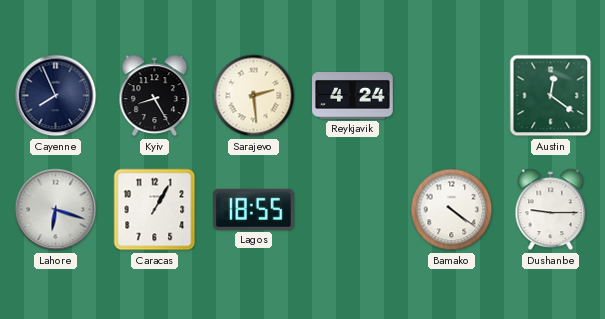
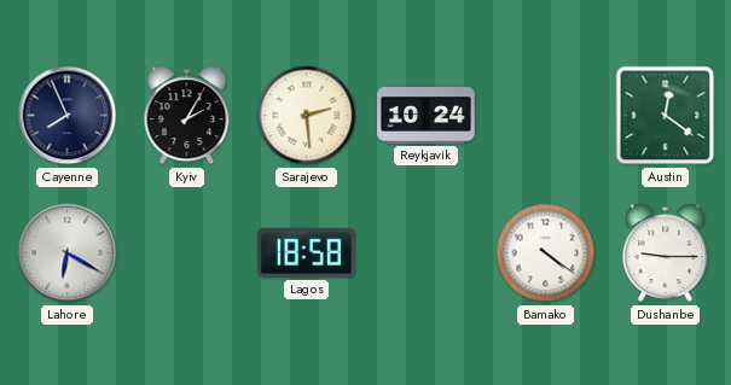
Kyiv: 8:25 -> 2:05 (187, 116)
Reykjavik: 4:24 -> 10:24 (427, 116)
Lahore: 6:18 -> 6:20 (68, 253)
Caracas: 1:05 -> none (155, 210)
Lagos: 18:55 -> 18:58 (306, 252)
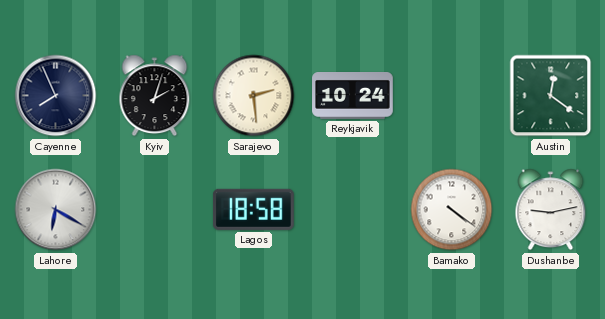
Kyiv: 2:05 -> 2:03 (155, 96)
Dushanbe: 9:15 -> 9:13 (551, 210)
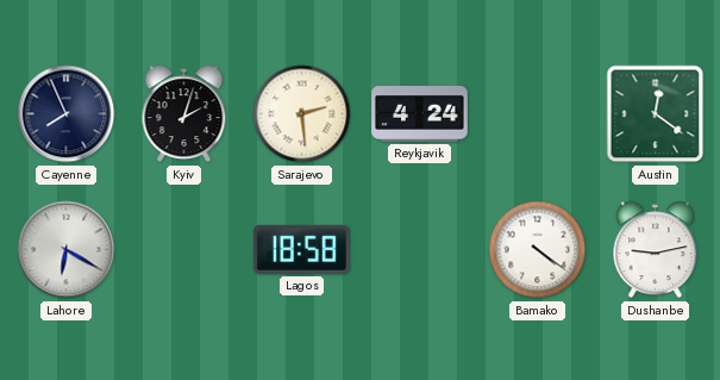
Reykjavik: 10:24 -> 4:24 (420, 114)
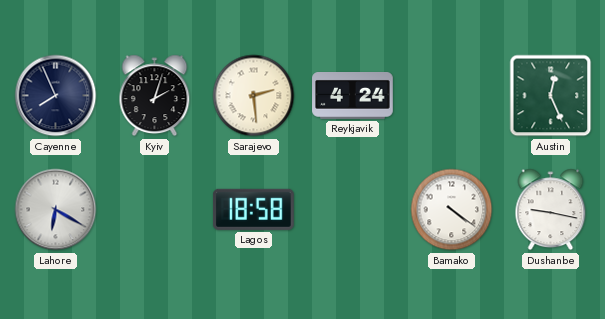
Austin: 12:21 -> 12:26 (551, 96)
Dushanbe: 9:13 -> 9:17 (551, 210)
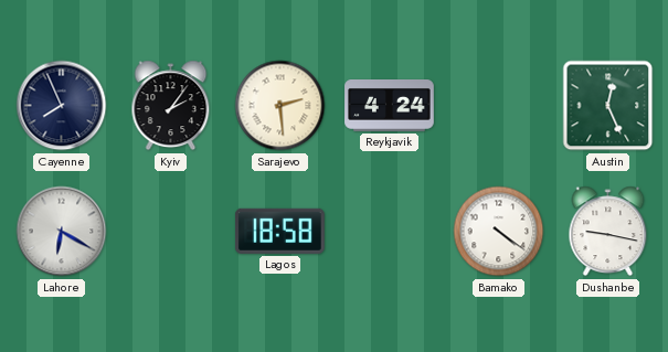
Kyiv: 2:03 -> 2:06 (171, 106)
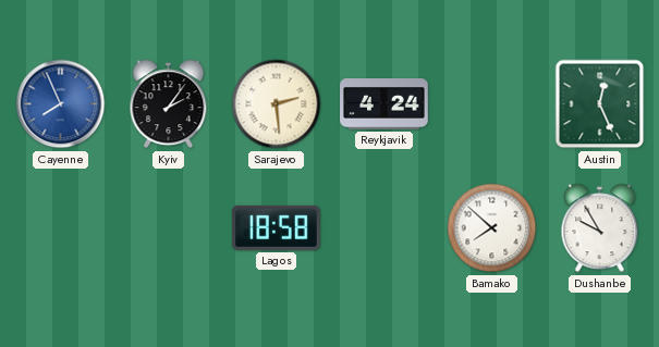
Cayenne dial: navy -> blue (61, 104)
Lahore: 6:20 -> none (62, 232)
Bamako: 4:21 -> 7:52 (492, 228)
Dushanbe: 9:17 -> 9:55 (600, 228)
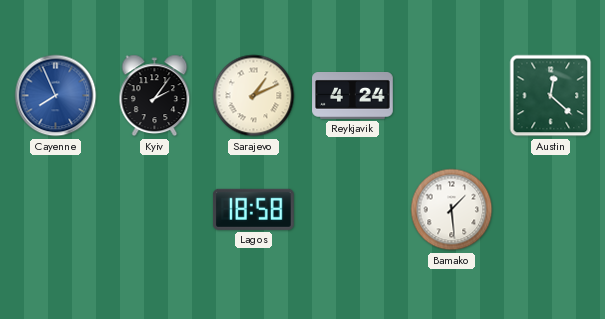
Sarajevo: 2:29 -> 1:11 (254, 96)
Austin: 12:26 -> 12:22 (551, 96)
Bamako: 7:52 -> 1:29 (452, 210)
Dushanbe: 9:55 -> none (600, 228)
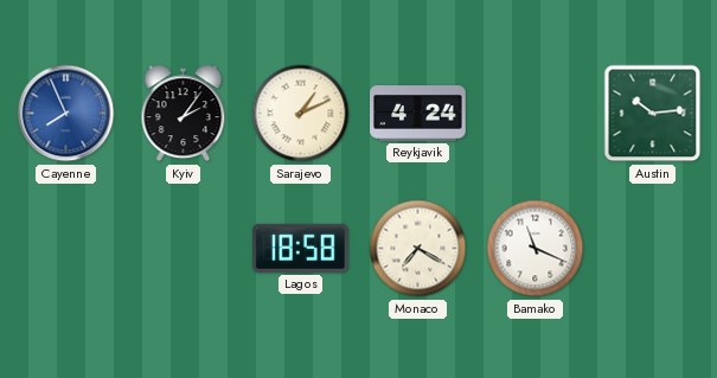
Austin: 12:22 -> 10:14 (653, 114)
Monaco: none -> 7:20 (418, 249)
Bamako: 1:29 -> 11:19 (536, 249)
